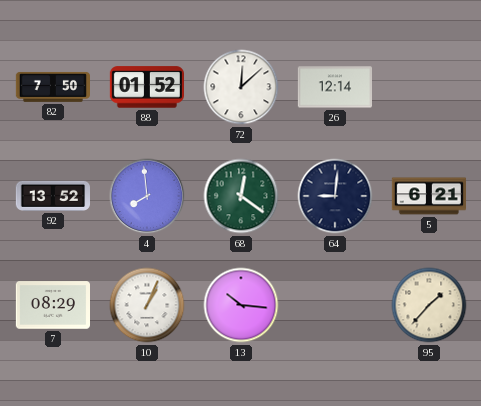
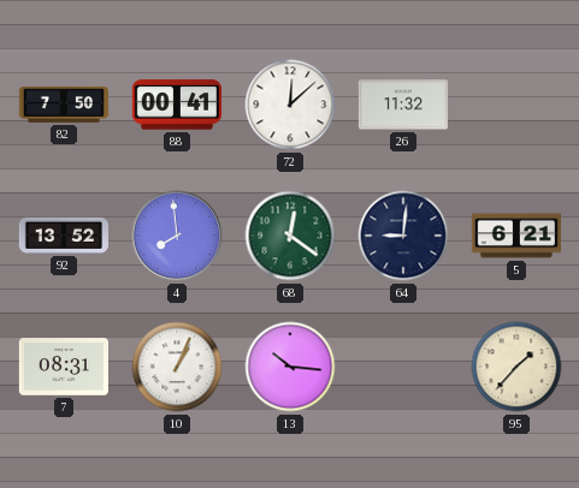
88: 01:52 -> 00:41 (176, 105)
26: 12:14 -> 11:32 (402, 105)
7: 08:29 -> 08:31 (63, 367)
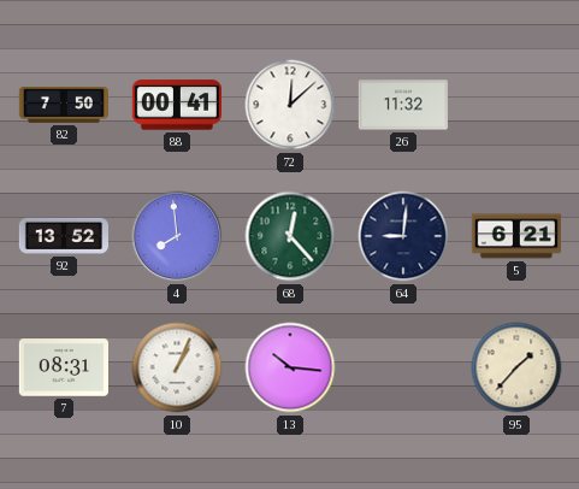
68: 12:21 -> 12:23 (290, 236)
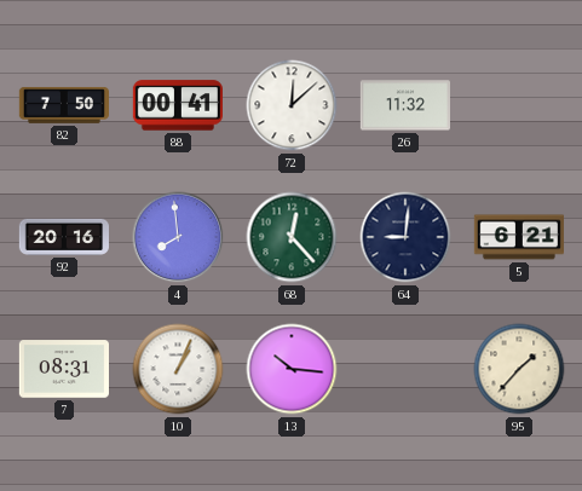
92: 13:52 -> 20:16 (63, 237)
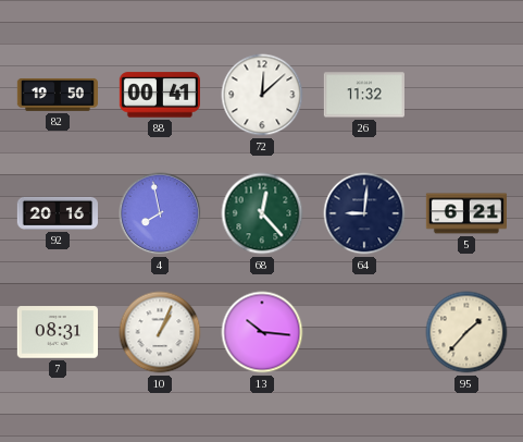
82: 7:50 -> 19:50 (57, 95)
4: 7:59 -> 7:58 (160, 213)
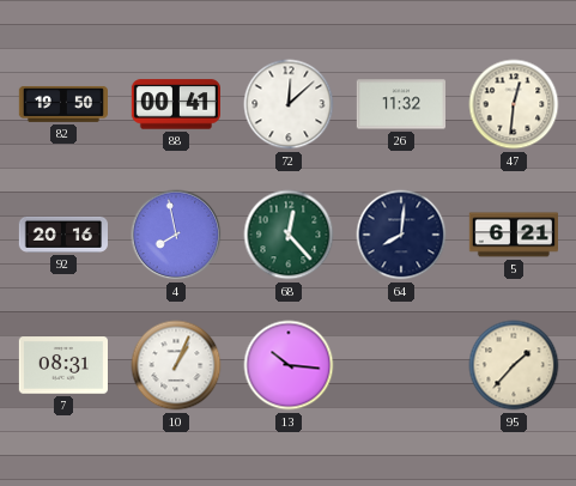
47: none -> 12:31 (514, 104)
64: 9:01 -> 8:01 (401, 235)
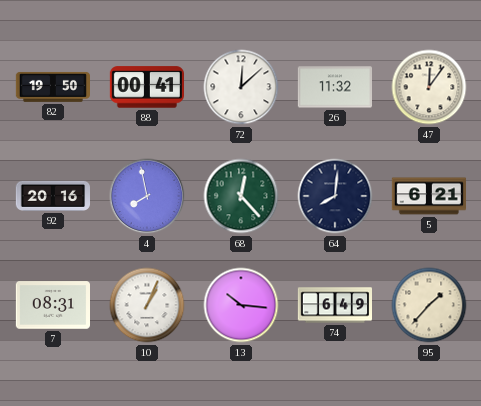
47: 12:31 -> 12:06 (429, 87)
74: none -> 6:49 (334, 305)
